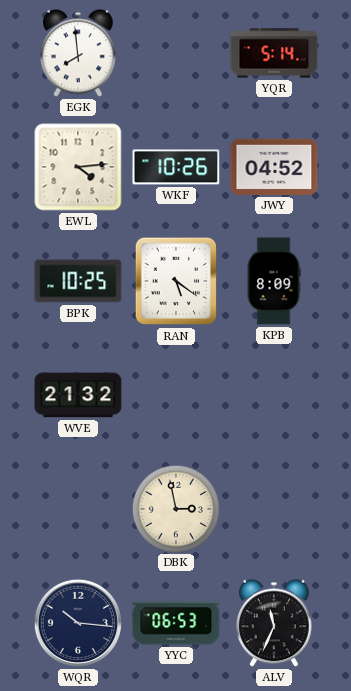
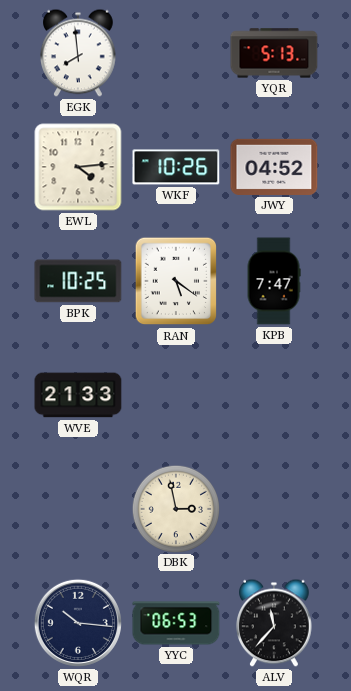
YQR: 5:14 -> 5:13 (274, 53)
KPB: 8:09 -> 7:47 (274, 281)
WVE: 21:32 -> 21:33 (78, 395)
ALV: 11:34 -> 11:37 (275, 623)
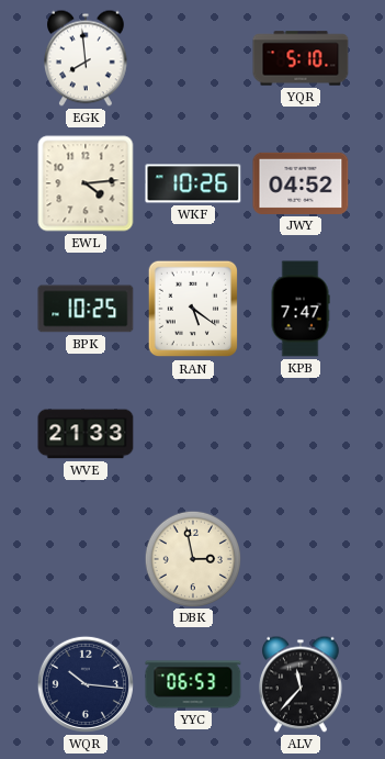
YQR: 5:13 -> 5:10 (301, 58)
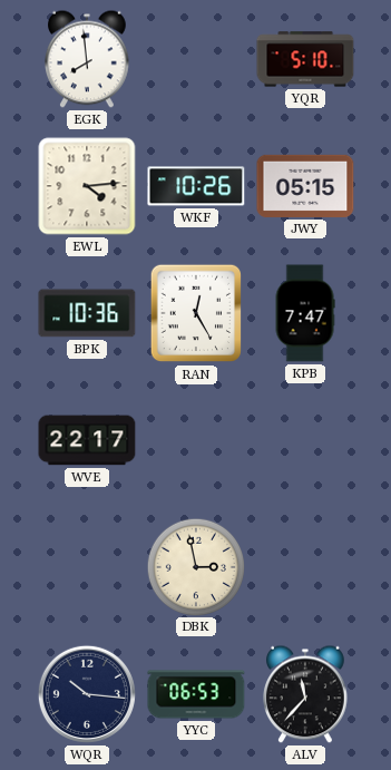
JWY: 04:52 -> 05:15 (305, 186)
BPK: 10:25 -> 10:36 (87, 313)
RAN: 5:21 -> 12:25 (196, 313)
WVE: 21:33 -> 22:17 (87, 440)
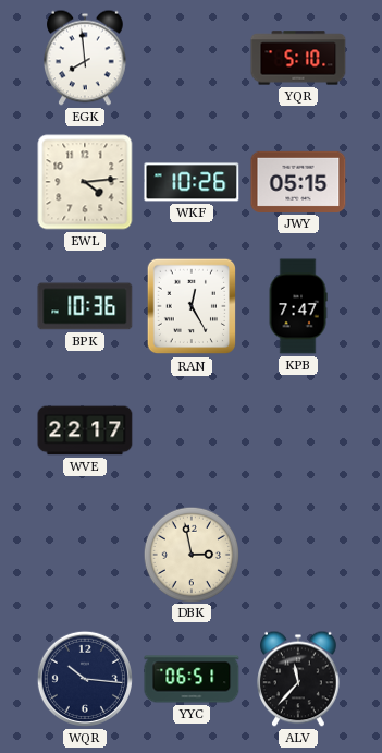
YYC: 06:53 -> 06:51 (192, 679)
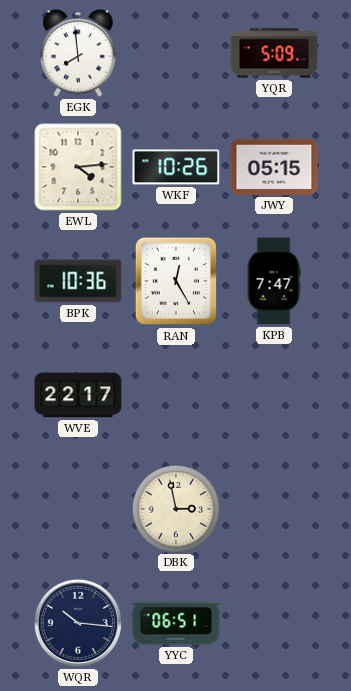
YQR: 5:10 -> 5:09 (274, 53)
ALV: 11:37 -> none (299, 679)
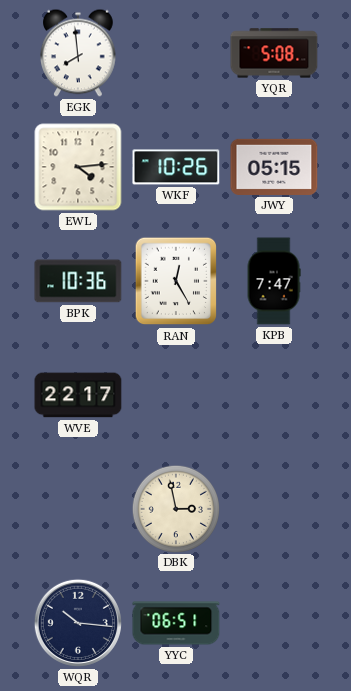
YQR: 5:09 -> 5:08 (274, 53)
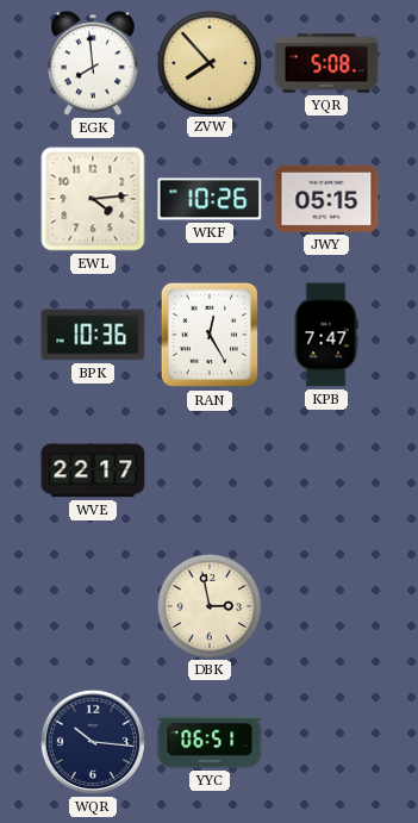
ZVW: none -> 7:53 (208, 62)
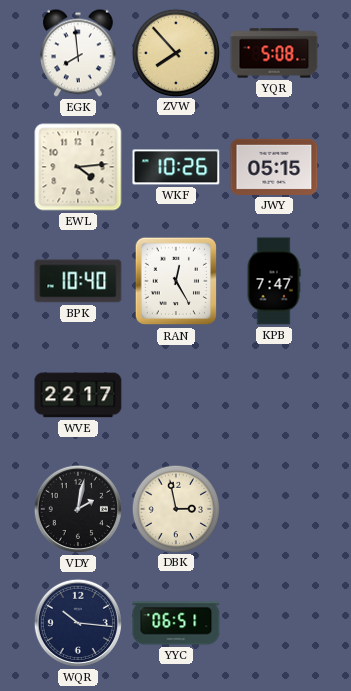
BPK: 10:36 -> 10:40 (78, 281)
VDY: none -> 2:02 (78, 509)
